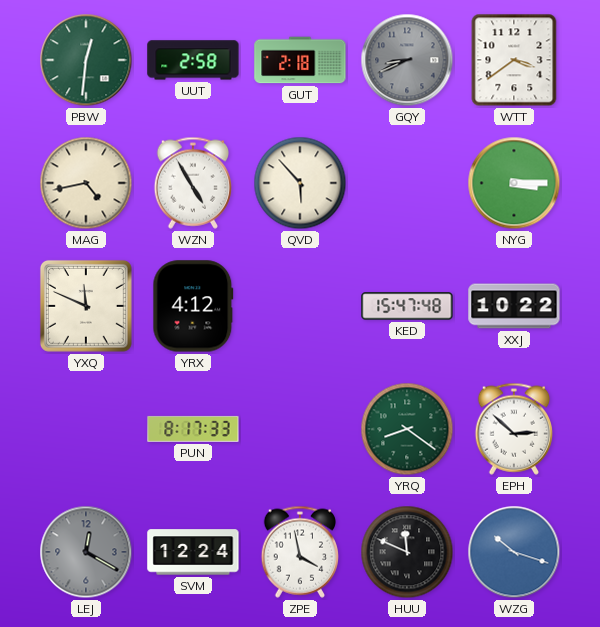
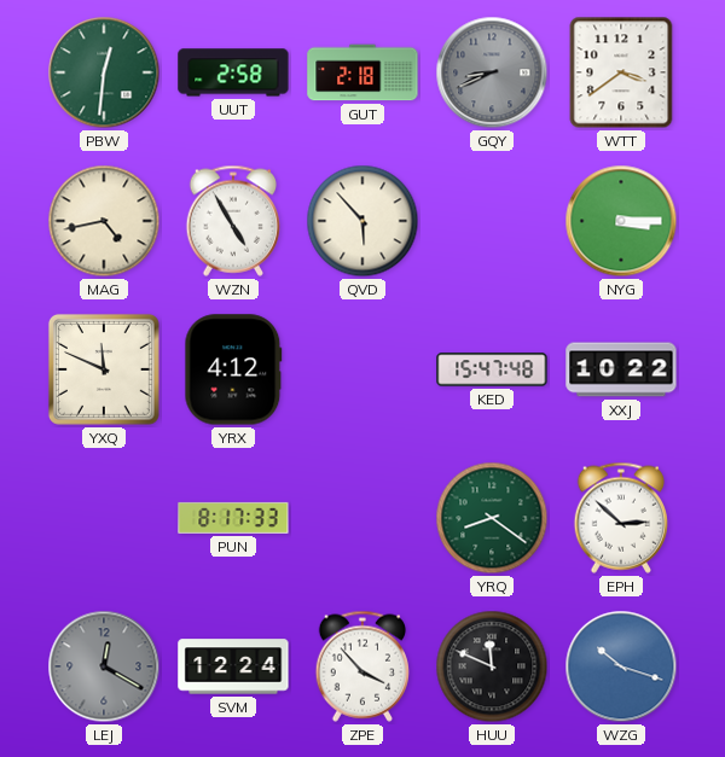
ZPE: 3:58 -> 3:53 (361, 666)
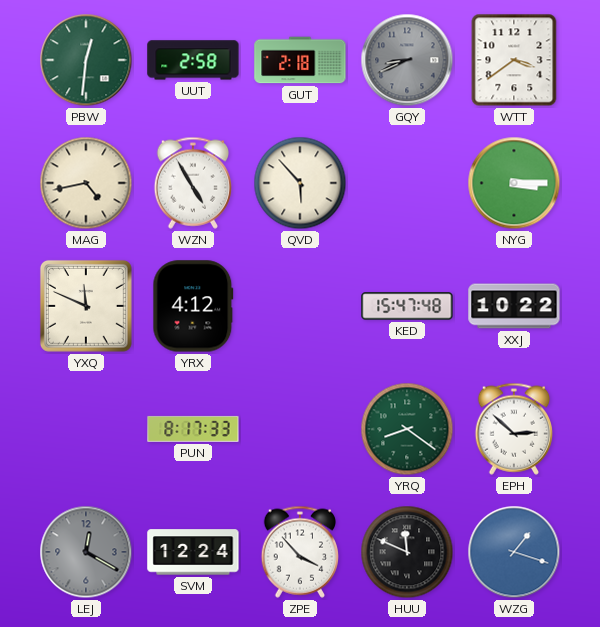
WZG: 10:18 -> 1:18 (514, 552)
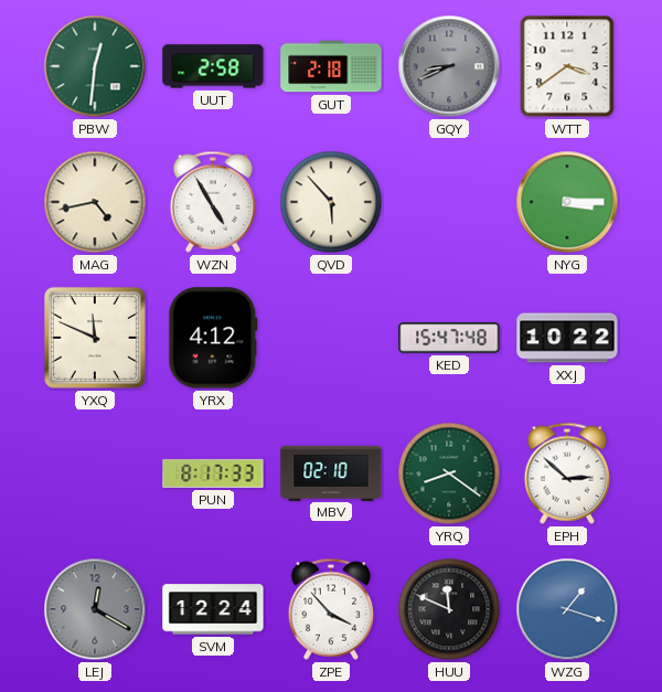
MBV: none -> 02:10 (331, 472)
